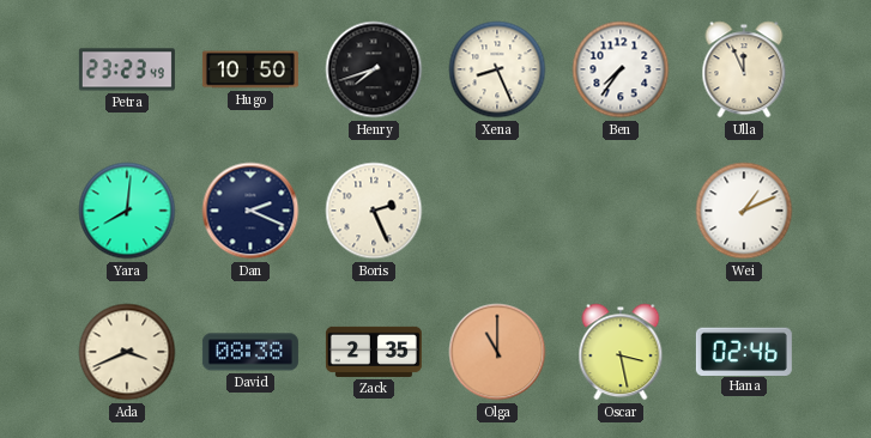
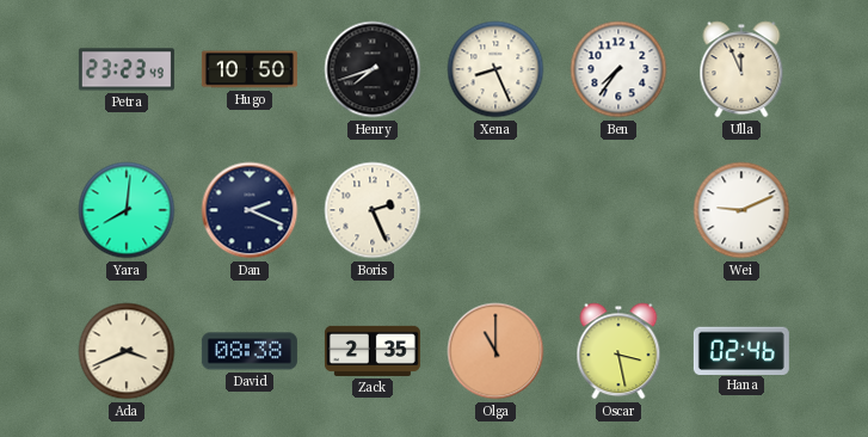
Wei: 1:11 -> 9:11 (741, 210)
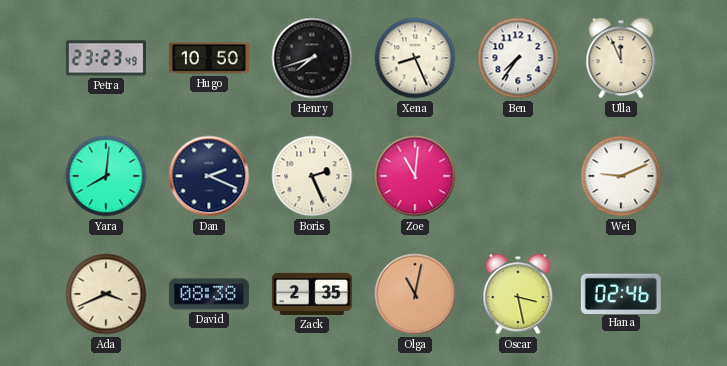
Zoe: none -> 11:01 (415, 176)
Olga: 11:00 -> 11:02 (415, 294)
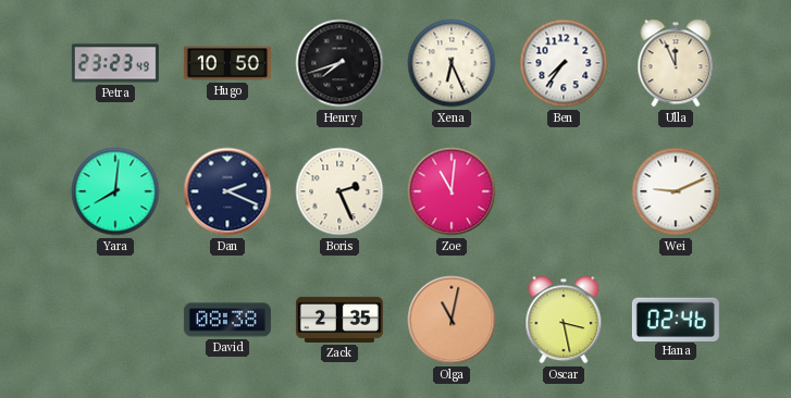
Xena: 8:26 -> 6:26 (452, 63)
Ada: 3:41 -> none (106, 294)
